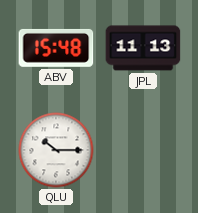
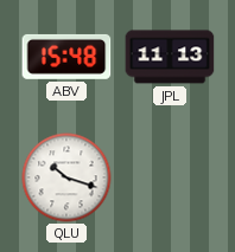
QLU: 10:15 -> 10:18 (66, 177)
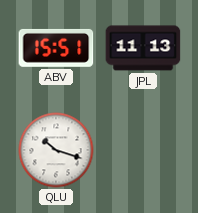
ABV: 15:48 -> 15:51 (56, 48)
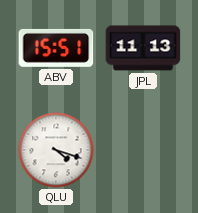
QLU: 10:18 -> 4:18 (56, 150)
